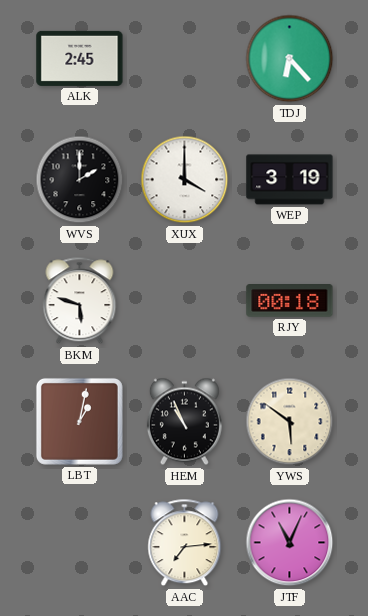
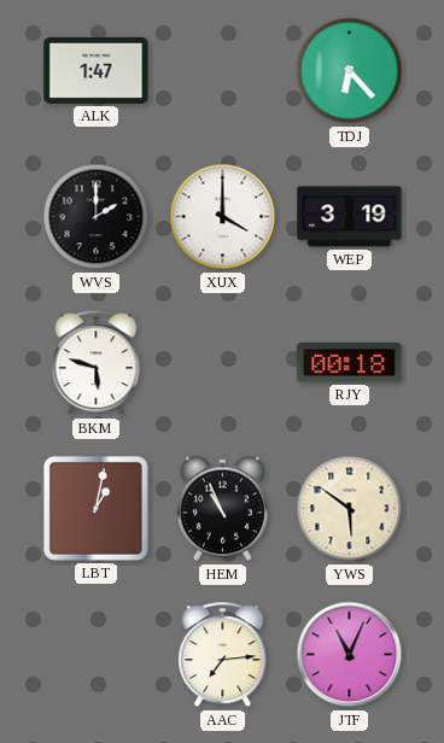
ALK: 2:45 -> 1:47 (97, 70)
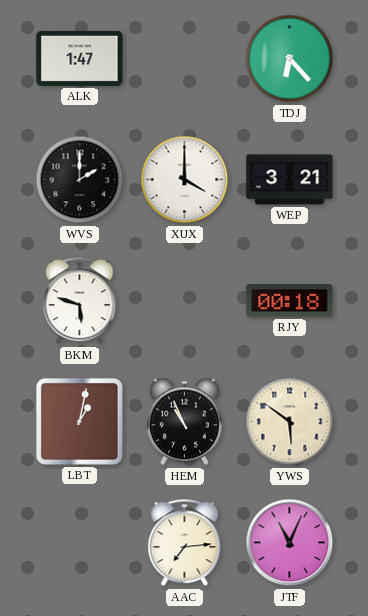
WEP: 3:19 -> 3:21 (290, 180)
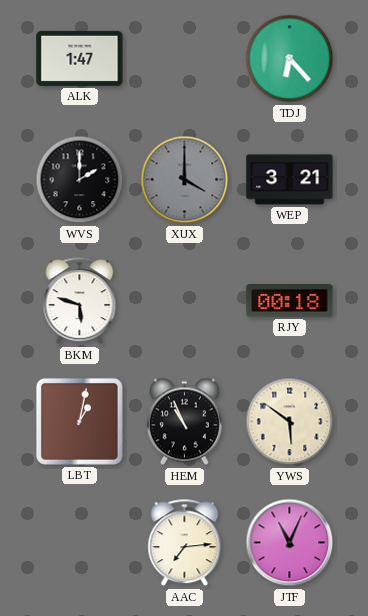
XUX dial: white -> grey (185, 180)
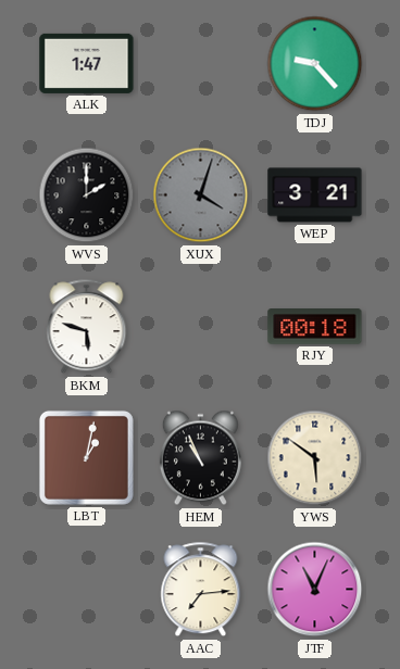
TDJ: 6:23 -> 9:23 (315, 64)
XUX: 4:00 -> 4:03 (201, 195)
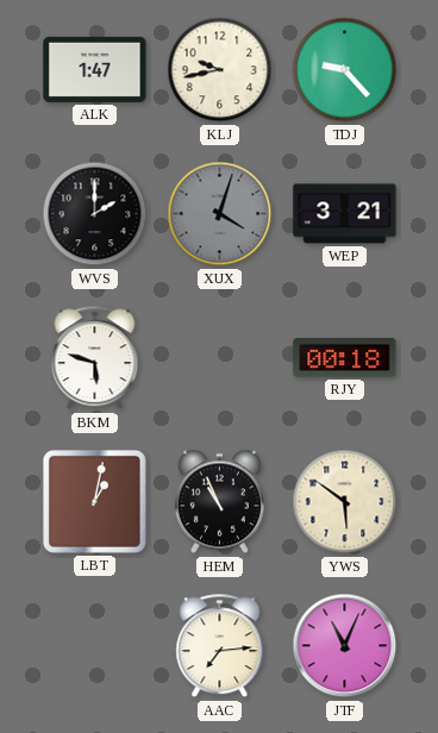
KLJ: none -> 9:43 (220, 70)
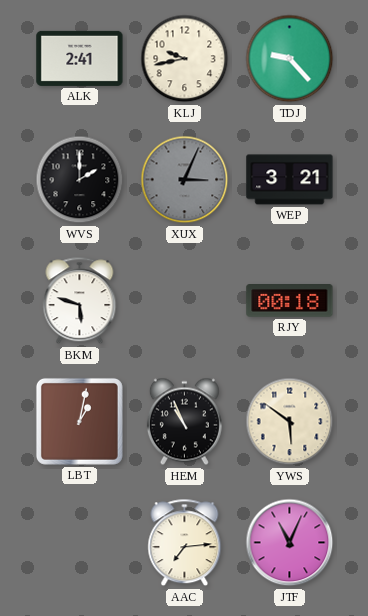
ALK: 1:47 -> 2:41 (80, 58)
XUX: 4:03 -> 3:04 (185, 180)
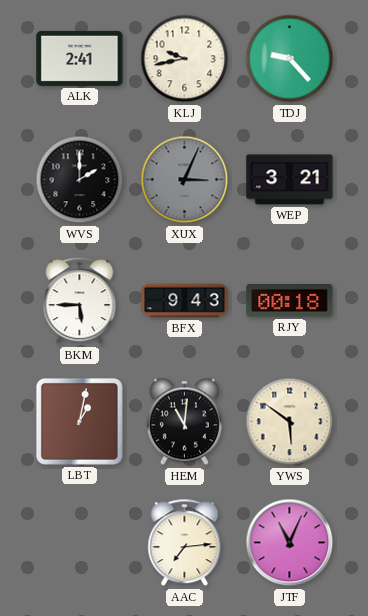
BKM: 5:48 -> 5:45 (80, 301)
BFX: none -> 9:43 (185, 301)
HEM: 10:56 -> 11:01 (184, 422)
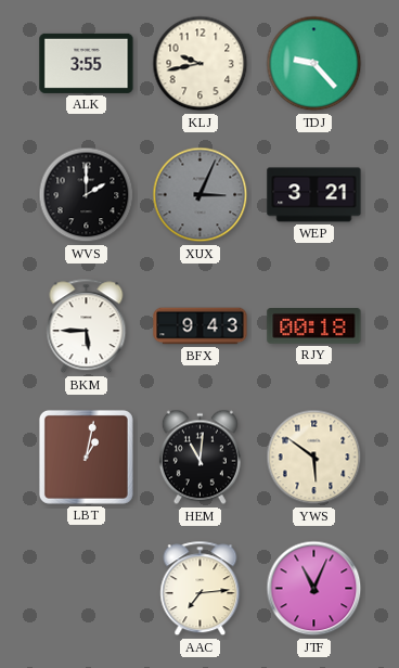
ALK: 2:41 -> 3:55 (87, 63)
